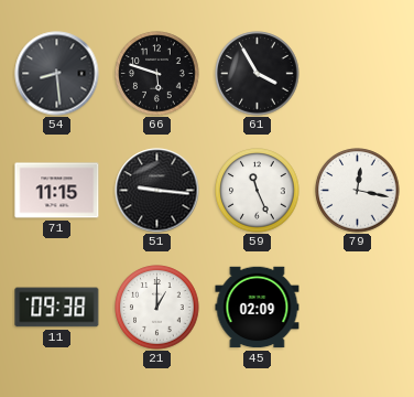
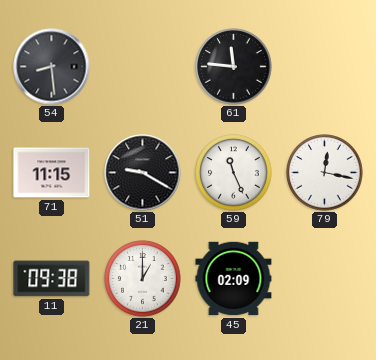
66: 5:48 -> none (157, 74)
61: 3:55 -> 11:46 (234, 67)
51: 9:16 -> 9:20 (143, 173)
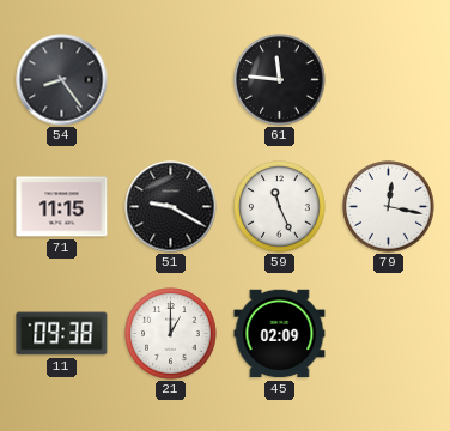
54: 8:29 -> 8:24 (62, 80)
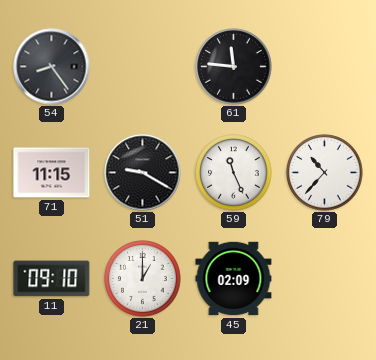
79: 12:17 -> 10:37 (325, 173)
11: 09:38 -> 09:10 (52, 279)
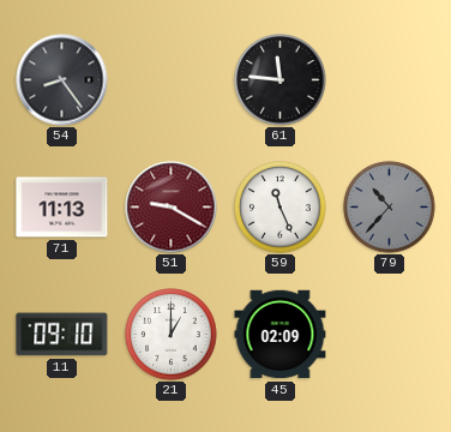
71: 11:15 -> 11:13 (62, 208)
51 dial: black -> burgundy (172, 208)
79 dial: white -> grey (390, 208)
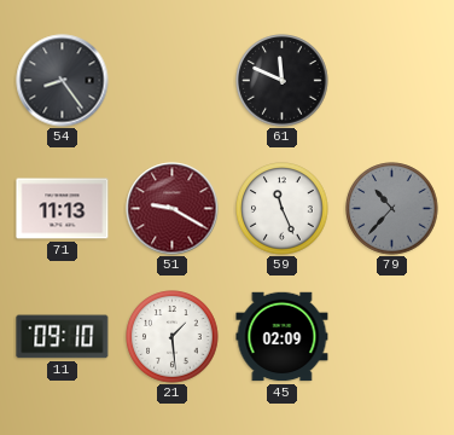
61: 11:46 -> 11:49 (283, 81)
21: 1:00 -> 1:29 (173, 337)
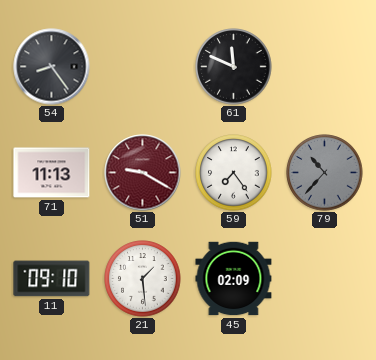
59: 11:26 -> 7:24 (234, 173)
